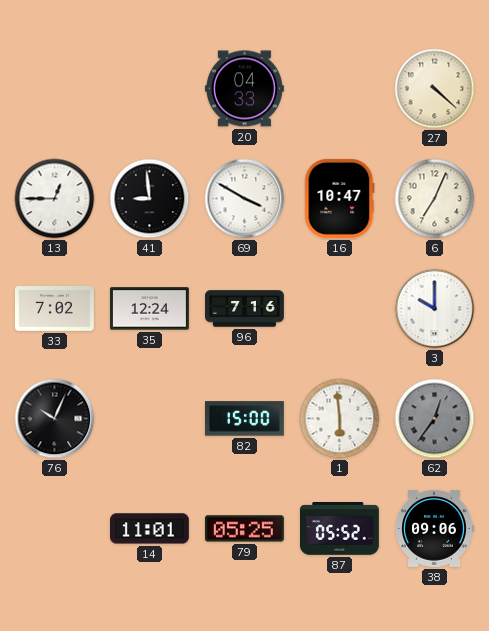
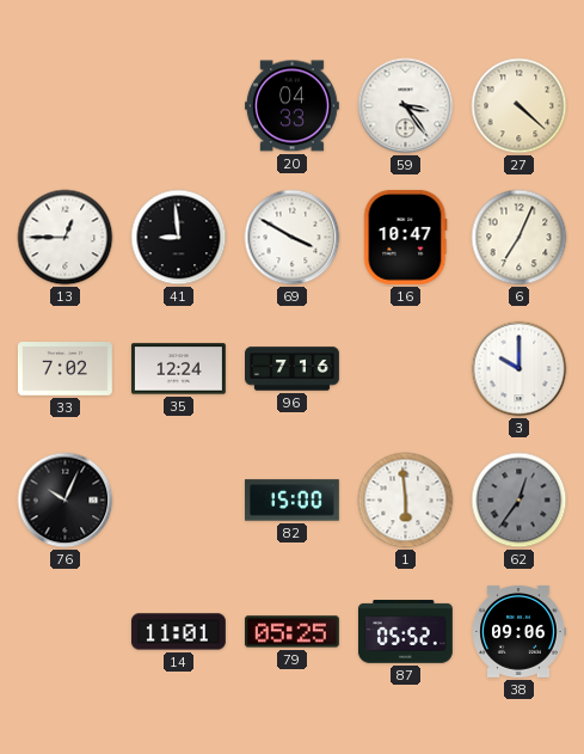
59: none -> 3:24 (406, 106)
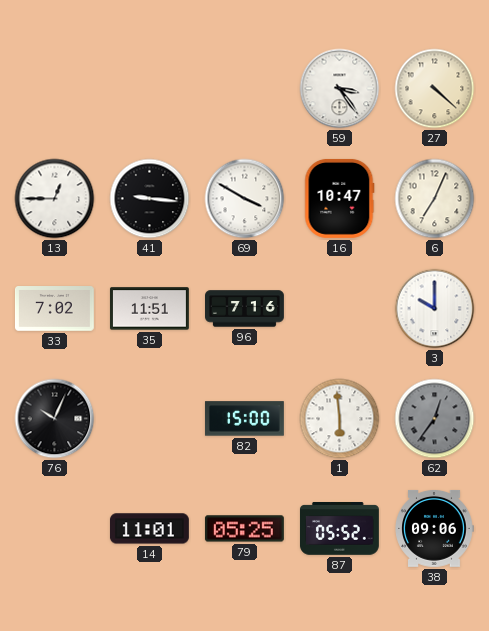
20: 04:33 -> none (291, 106)
41: 8:59 -> 9:16 (150, 199)
35: 12:24 -> 11:51 (149, 309)
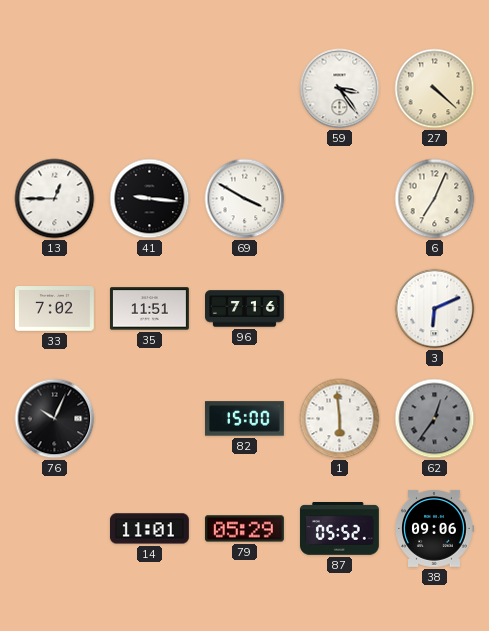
16: 10:47 -> none (340, 198)
3: 10:00 -> 6:11 (435, 309)
79: 05:25 -> 05:29 (244, 529)
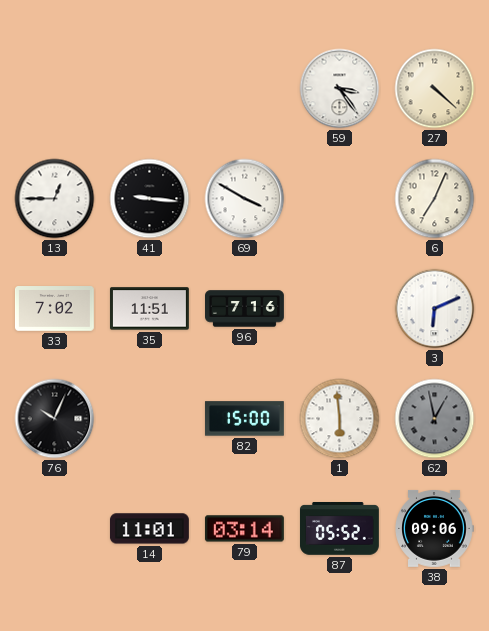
62: 12:36 -> 12:58 (435, 419)
79: 05:29 -> 03:14 (244, 529)
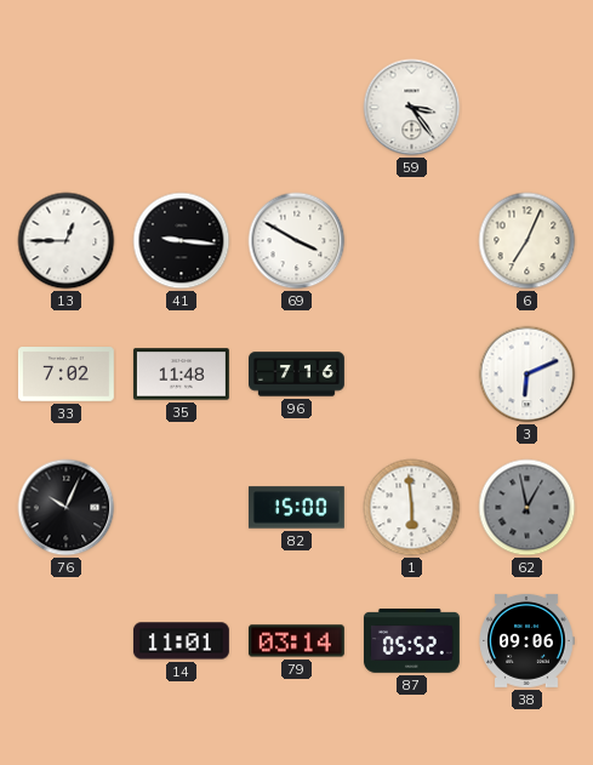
27: 4:22 -> none (435, 89)
35: 11:51 -> 11:48 (181, 375)
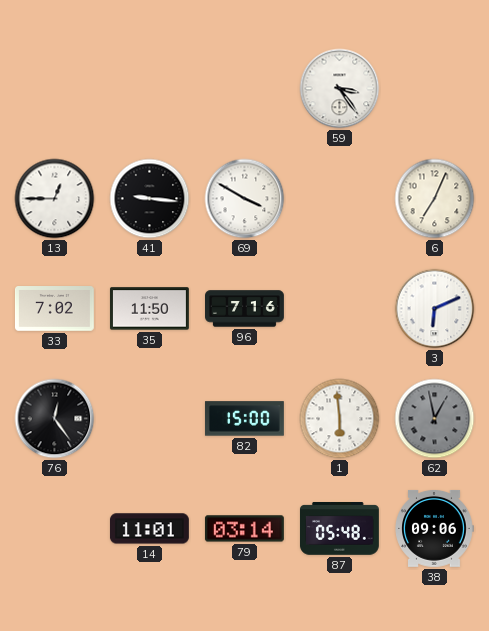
35: 11:48 -> 11:50 (149, 309)
76: 10:04 -> 12:24 (55, 419)
87: 05:52 -> 05:48 (339, 529)
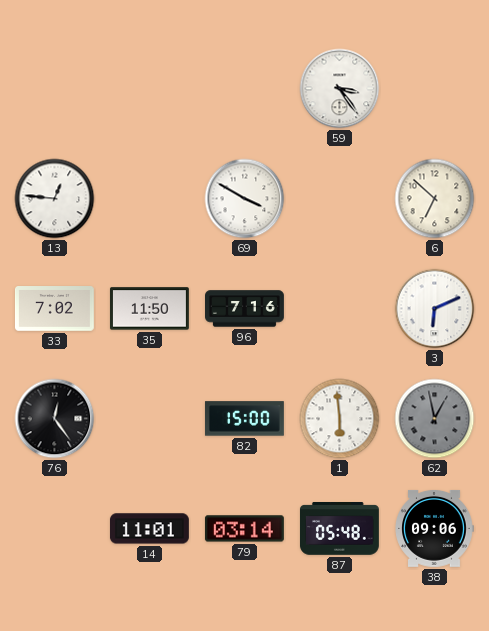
13: 12:45 -> 12:46 (55, 199)
41: 9:16 -> none (150, 199)
6: 7:04 -> 6:52 (435, 199)
